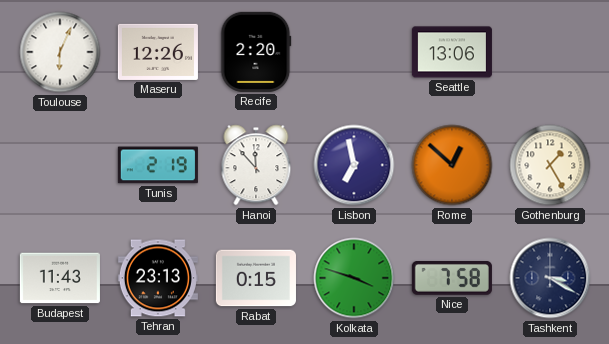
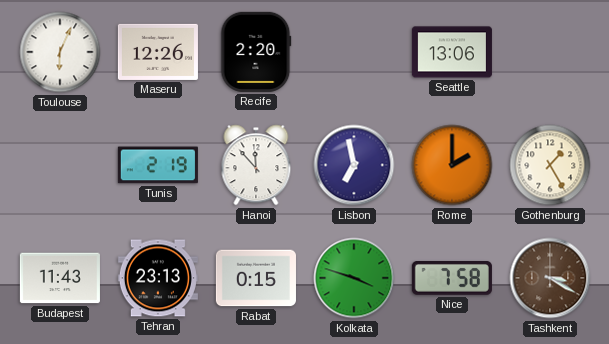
Rome: 12:52 -> 2:00 (452, 165)
Tashkent dial: navy -> brown (550, 278)
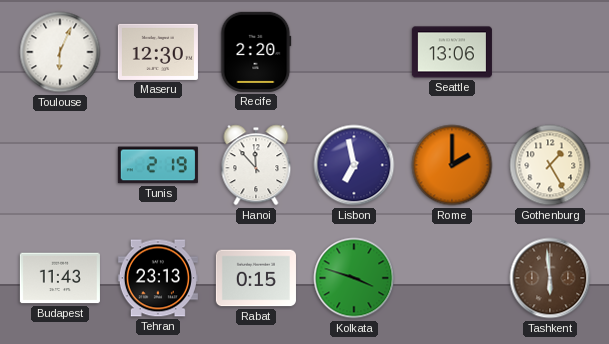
Maseru: 12:26 -> 12:30 (158, 52)
Nice: 7:58 -> none (452, 279)
Tashkent: 3:20 -> 5:59 (550, 278)
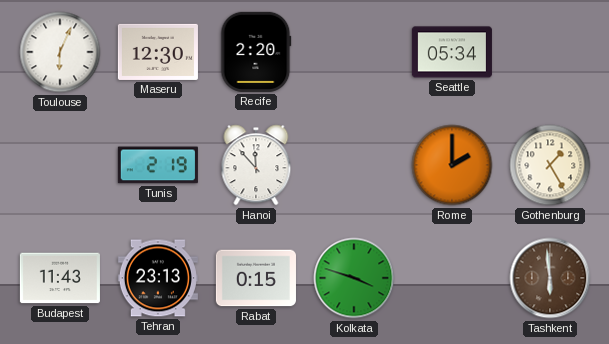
Seattle: 13:06 -> 05:34 (452, 52)
Lisbon: 6:58 -> none (354, 165)
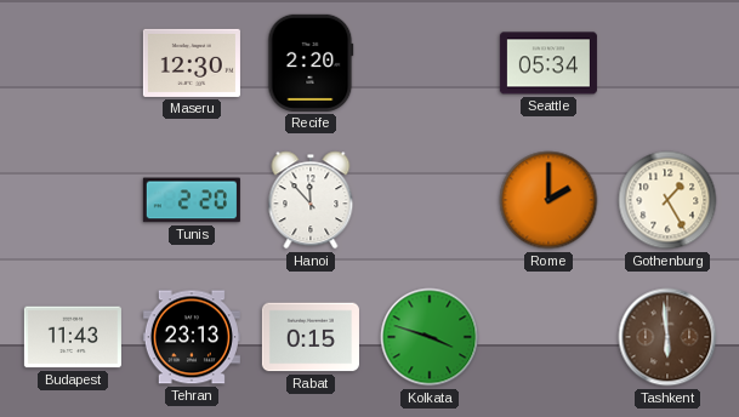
Toulouse: 6:04 -> none (60, 52)
Tunis: 2:19 -> 2:20 (192, 200)
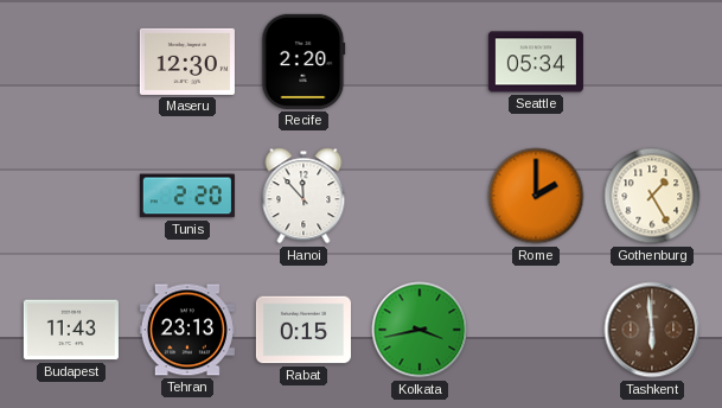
Kolkata: 3:48 -> 3:43 (420, 330)
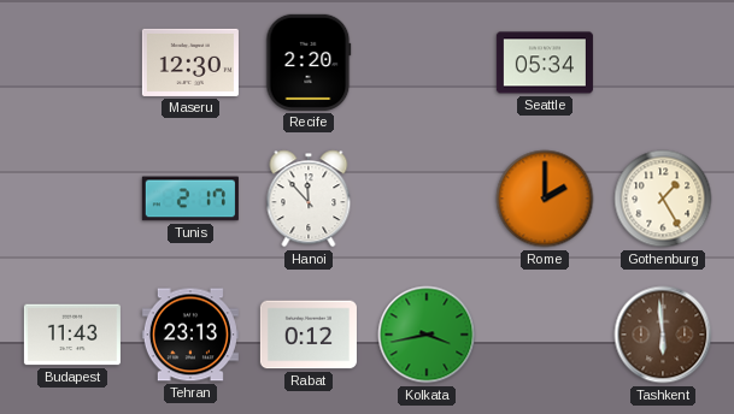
Tunis: 2:20 -> 2:17 (190, 199)
Rabat: 0:15 -> 0:12 (309, 335)
